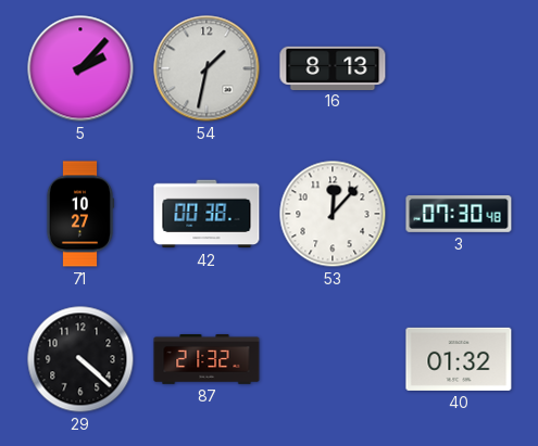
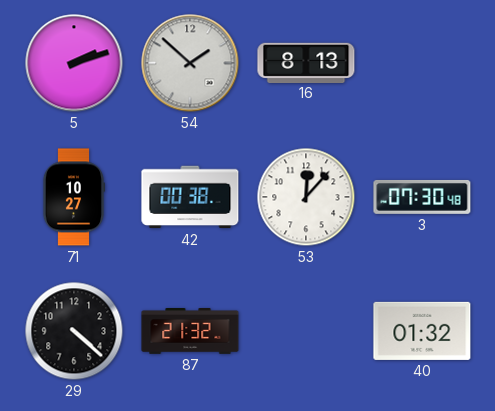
5: 2:07 -> 2:12 (74, 63)
54: 1:32 -> 1:52 (190, 63)
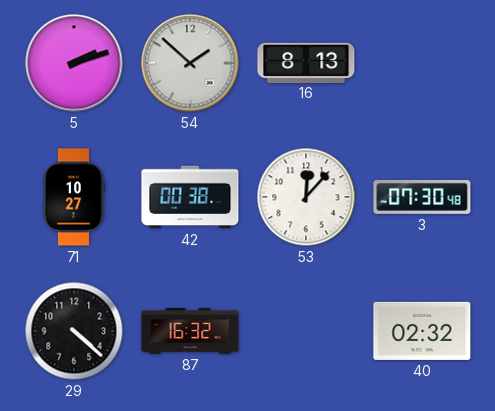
87: 21:32 -> 16:32 (190, 332)
40: 01:32 -> 02:32 (422, 331)
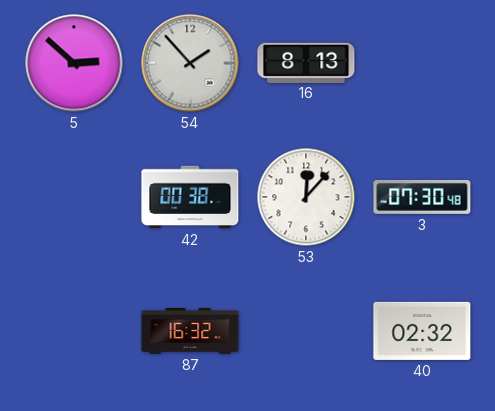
5: 2:12 -> 2:52 (74, 63)
54: 1:52 -> 1:53 (190, 63)
71: 10:27 -> none (74, 197)
29: 4:22 -> none (74, 331)
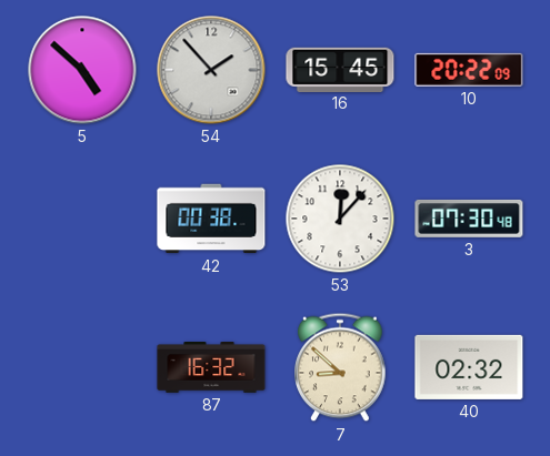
5: 2:52 -> 4:52 (82, 70)
16: 8:13 -> 15:45 (340, 69)
10: none -> 20:22 (469, 70)
7: none -> 8:52 (340, 367)
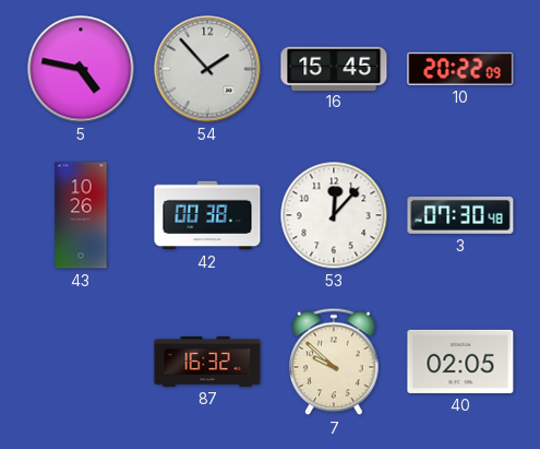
5: 4:52 -> 4:47 (81, 69)
43: none -> 10:26 (81, 215)
7: 8:52 -> 9:52 (334, 362)
40: 02:32 -> 02:05 (460, 362)
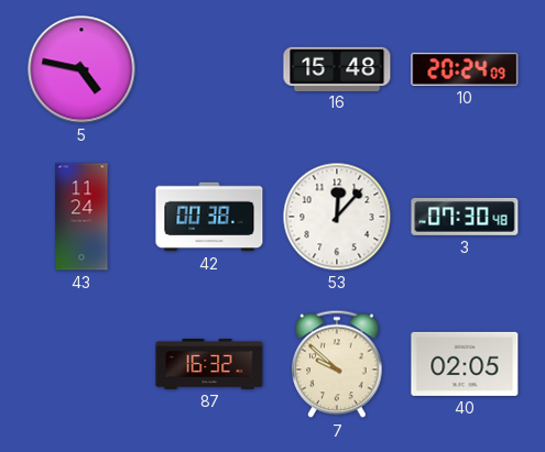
54: 1:53 -> none (207, 69)
16: 15:45 -> 15:48 (337, 68)
10: 20:22 -> 20:24 (465, 69)
43: 10:26 -> 11:24 (81, 217)
